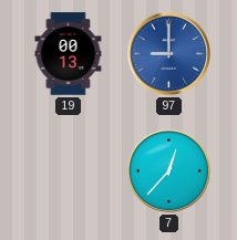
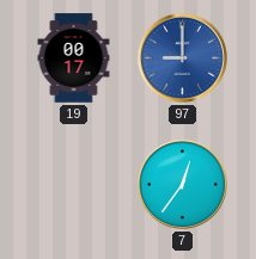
19: 00:13 -> 00:17 (74, 58)
7: 12:37 -> 12:36 (182, 184)
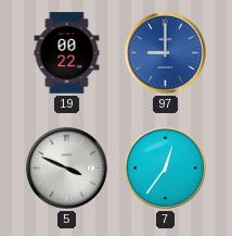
19: 00:17 -> 00:22 (67, 53)
5: none -> 3:49 (66, 167)
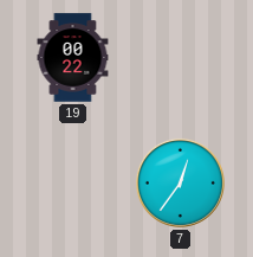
97: 9:00 -> none (165, 52)
5: 3:49 -> none (66, 167)
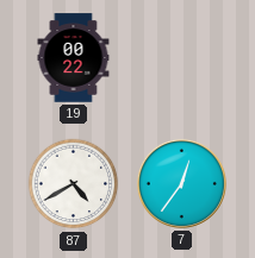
87: none -> 4:40 (74, 184)
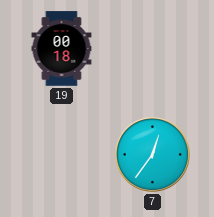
19: 00:22 -> 00:18 (62, 49)
87: 4:40 -> none (74, 184)
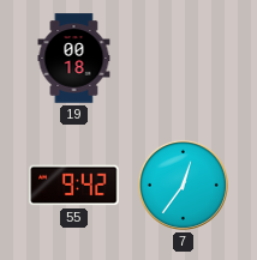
55: none -> 9:42 (74, 186)
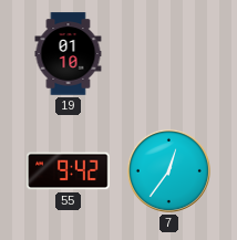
19: 00:18 -> 01:10 (69, 54)
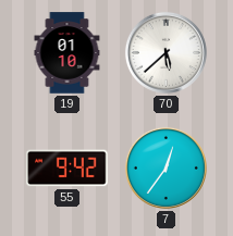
70: none -> 5:38 (165, 52)
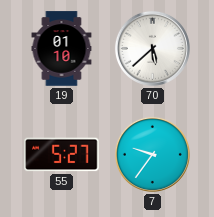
55: 9:42 -> 5:27 (62, 155)
7: 12:36 -> 9:36 (152, 154)
